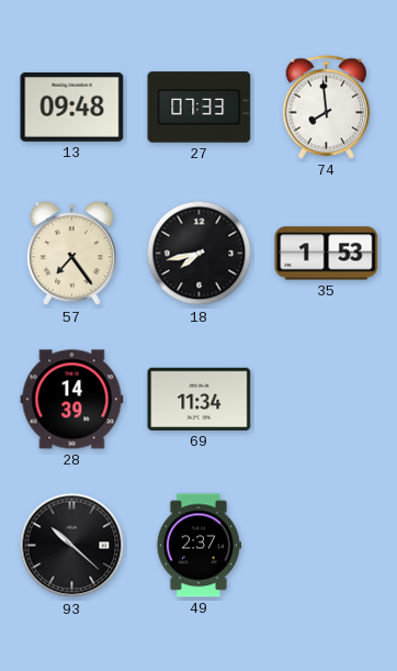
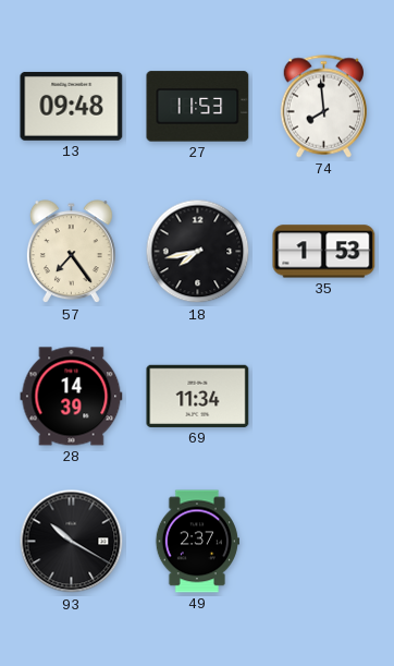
27: 07:33 -> 11:53 (198, 107)
93: 10:22 -> 10:20 (72, 542)
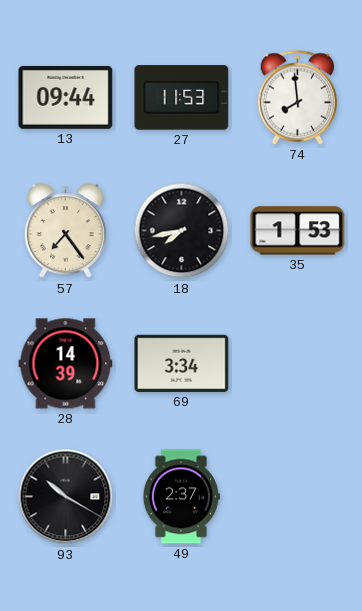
13: 09:48 -> 09:44 (66, 97)
69: 11:34 -> 3:34 (182, 363)
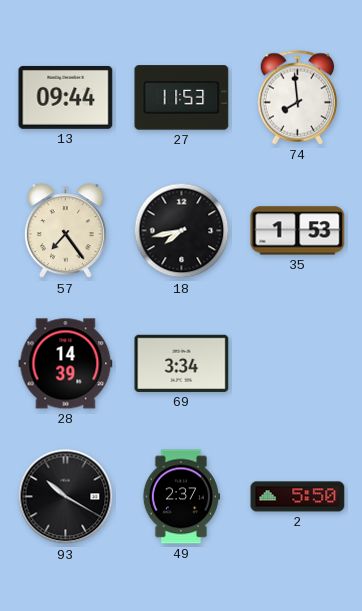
2: none -> 5:50 (298, 497)
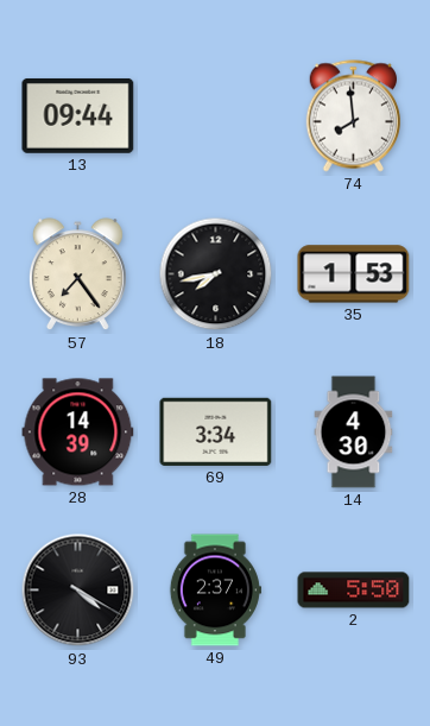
27: 11:53 -> none (182, 98)
14: none -> 4:30 (354, 433)
93: 10:20 -> 4:20 (78, 591)
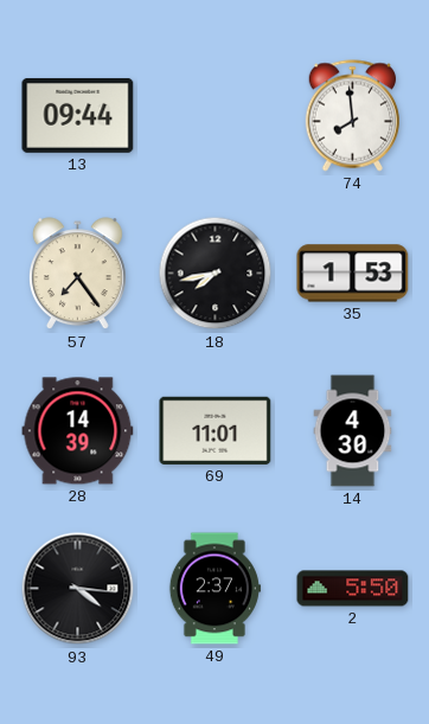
69: 3:34 -> 11:01 (216, 430)
93: 4:20 -> 4:16 (78, 589)
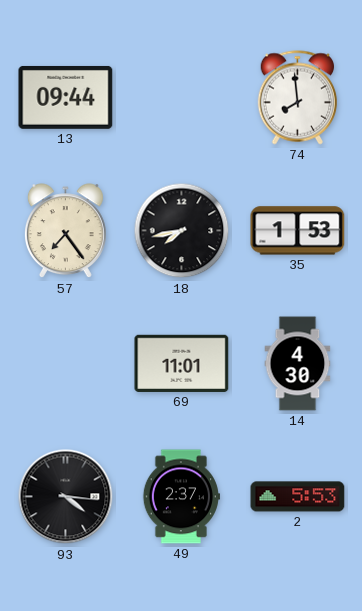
28: 14:39 -> none (78, 431)
2: 5:50 -> 5:53 (298, 497)
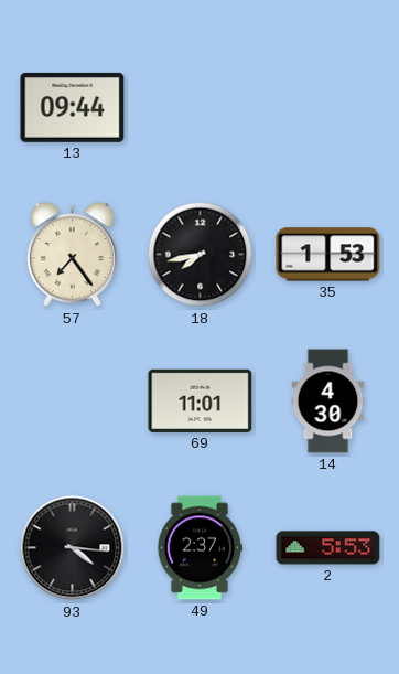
74: 7:59 -> none (298, 98)
